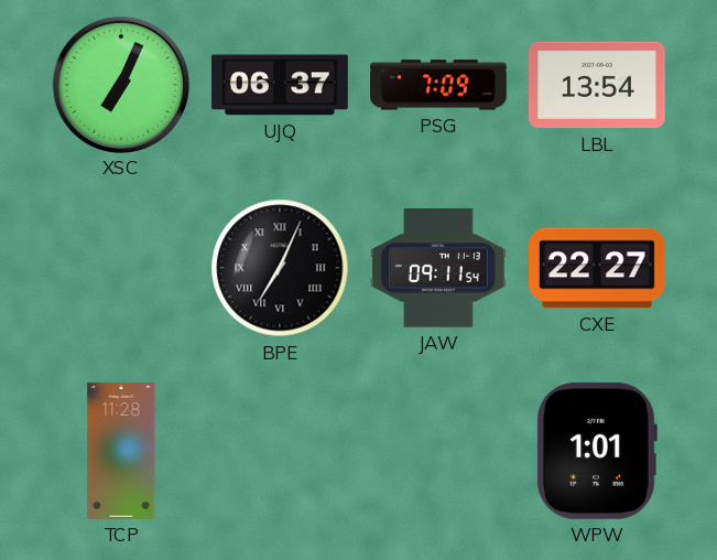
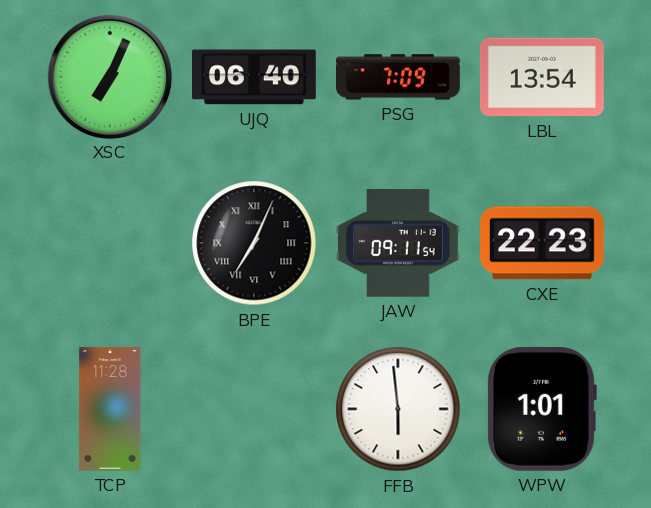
UJQ: 06:37 -> 06:40 (255, 77)
CXE: 22:27 -> 22:23 (543, 243)
FFB: none -> 5:59 (398, 409)
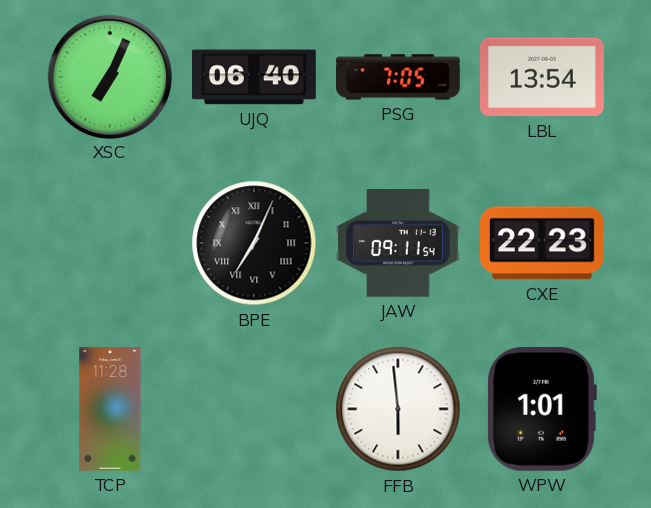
PSG: 7:09 -> 7:05 (399, 77)
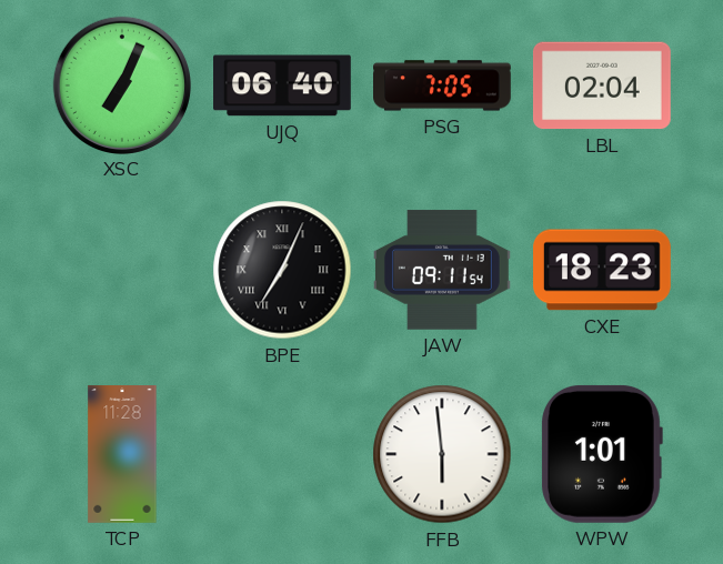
LBL: 13:54 -> 02:04 (602, 85)
CXE: 22:23 -> 18:23 (603, 270)
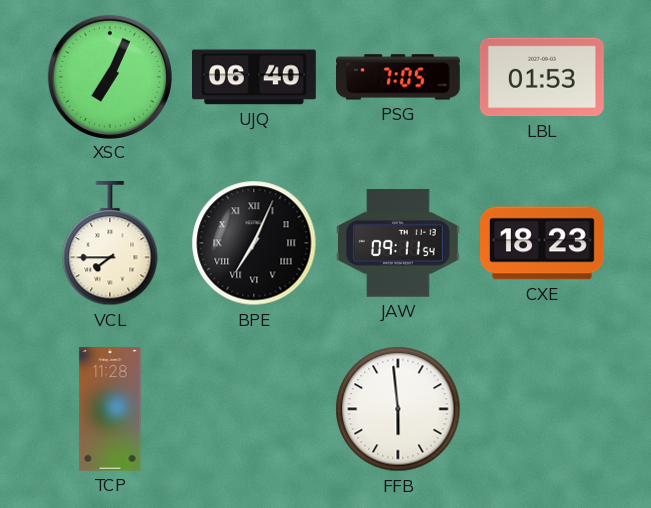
LBL: 02:04 -> 01:53 (542, 77)
VCL: none -> 7:45 (110, 243)
WPW: 1:01 -> none (602, 454)
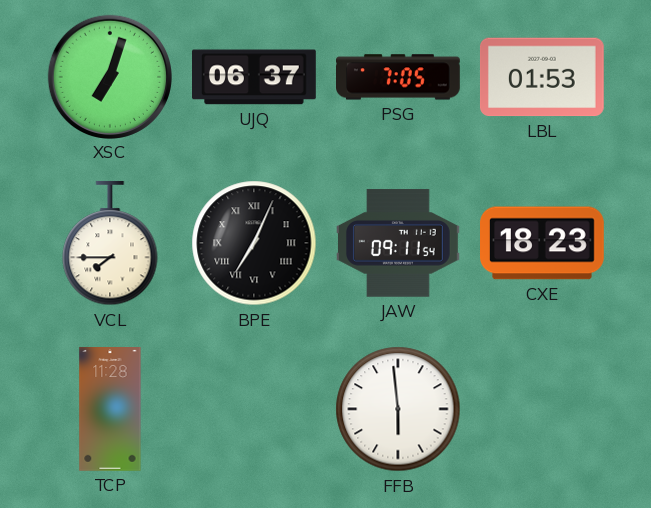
XSC: 7:04 -> 7:03 (109, 76)
UJQ: 06:40 -> 06:37 (255, 77)
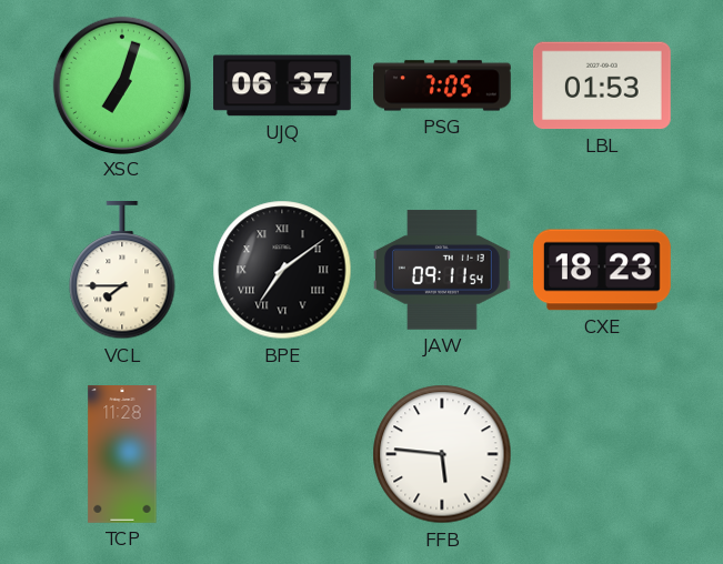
BPE: 7:04 -> 7:09 (282, 270)
FFB: 5:59 -> 5:46 (442, 454)
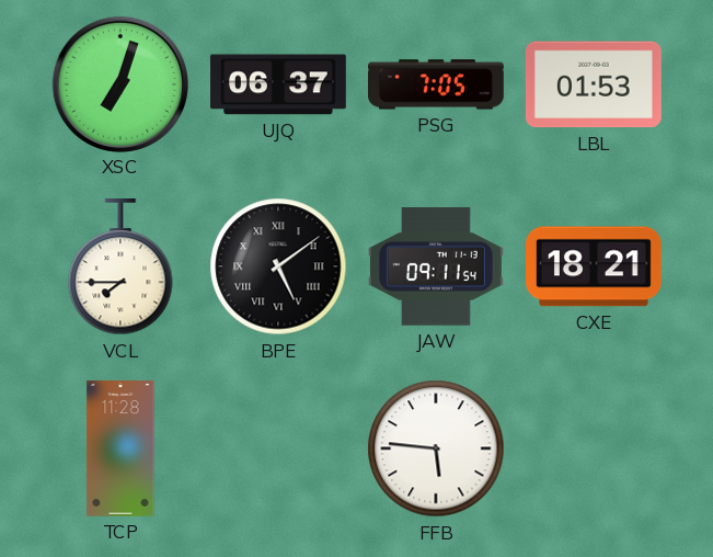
BPE: 7:09 -> 5:09 (278, 266)
CXE: 18:23 -> 18:21 (595, 266)
